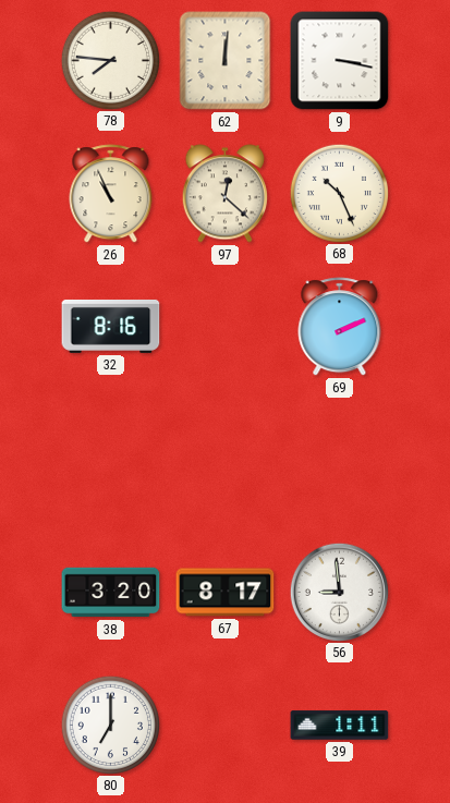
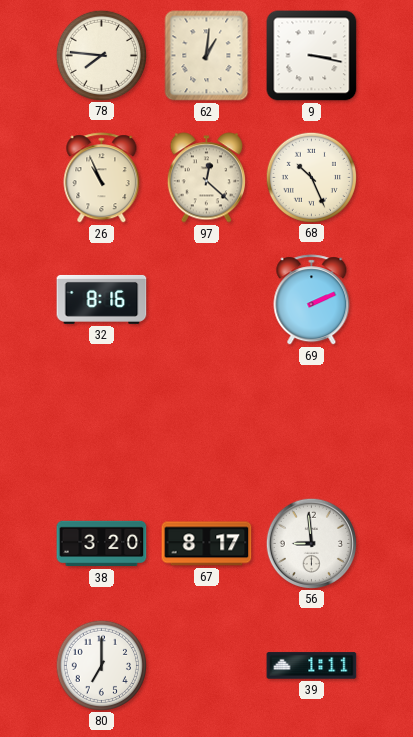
62: 12:01 -> 1:01 (207, 56)
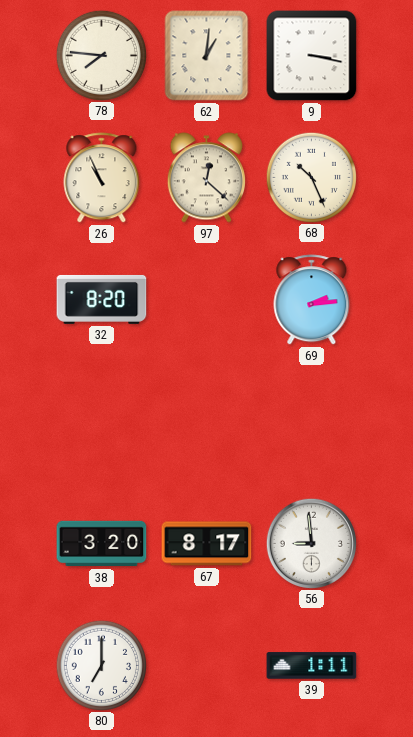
32: 8:16 -> 8:20 (102, 299)
69: 2:11 -> 2:14 (312, 300)
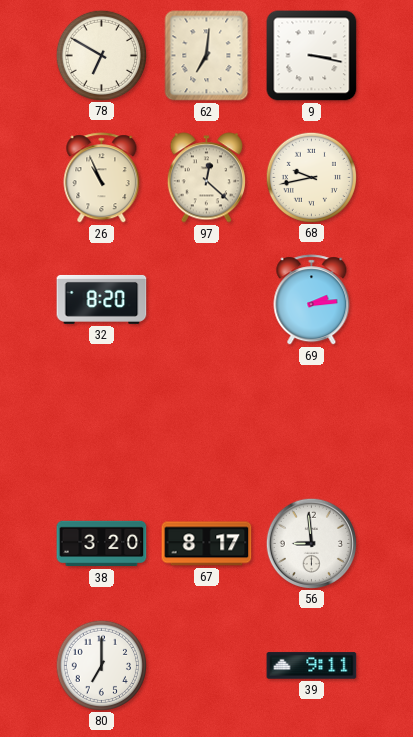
78: 7:46 -> 6:50 (101, 55)
62: 1:01 -> 7:01 (207, 56)
68: 10:26 -> 9:43 (311, 177)
39: 1:11 -> 9:11 (312, 666)
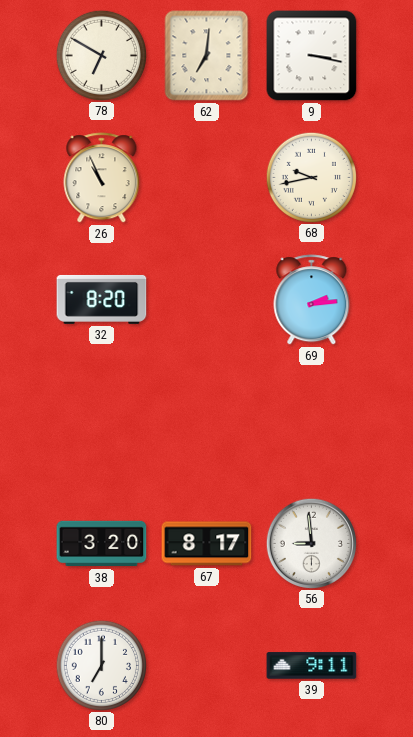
97: 12:22 -> none (206, 178)
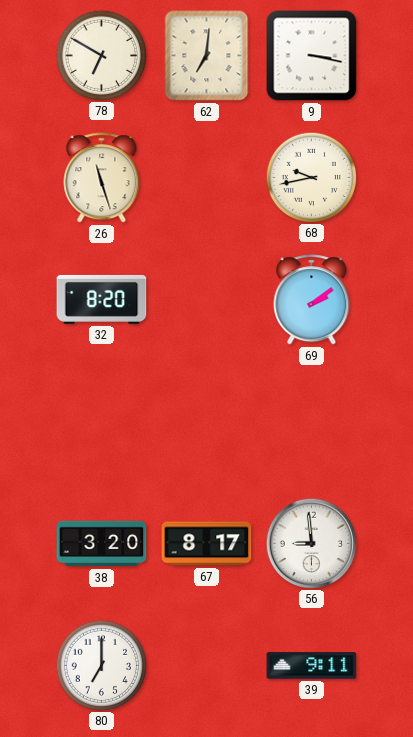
26: 10:56 -> 11:27 (102, 178)
69: 2:14 -> 2:09 (312, 300)
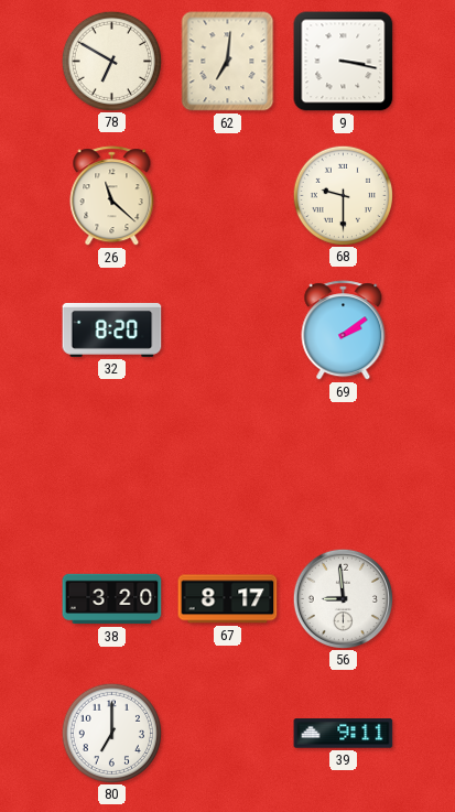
26: 11:27 -> 11:22 (112, 196)
68: 9:43 -> 9:30 (343, 195)
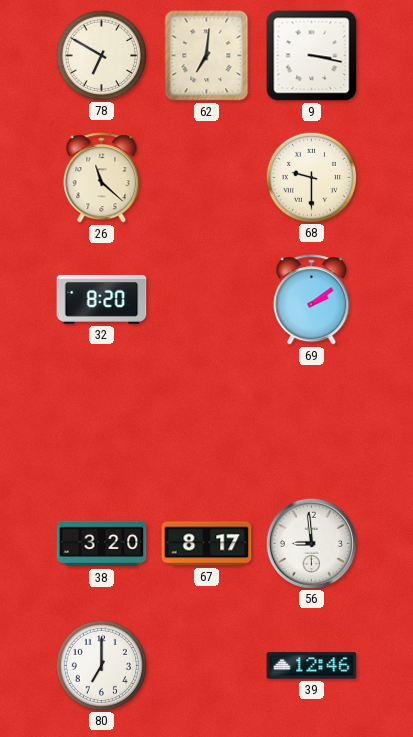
39: 9:11 -> 12:46 (312, 666)
